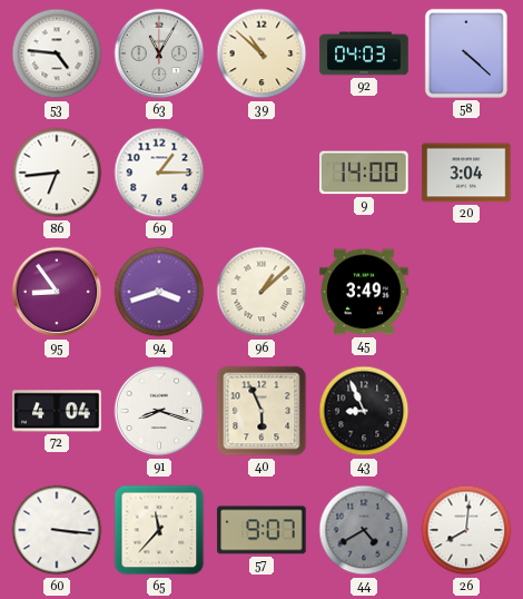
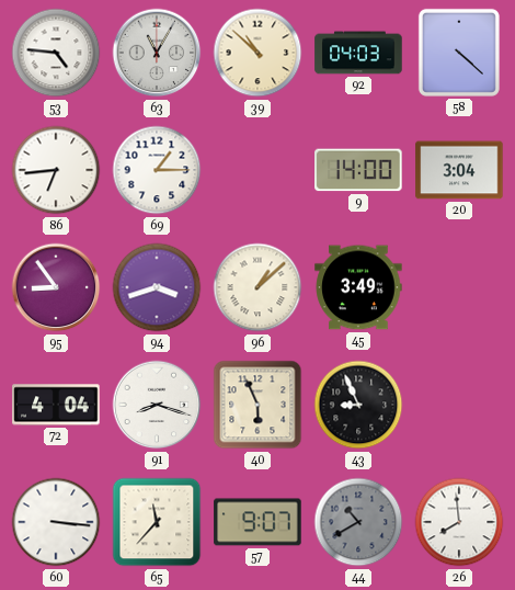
44: 4:40 -> 10:40 (358, 522)
26: 8:01 -> 7:59 (459, 522)
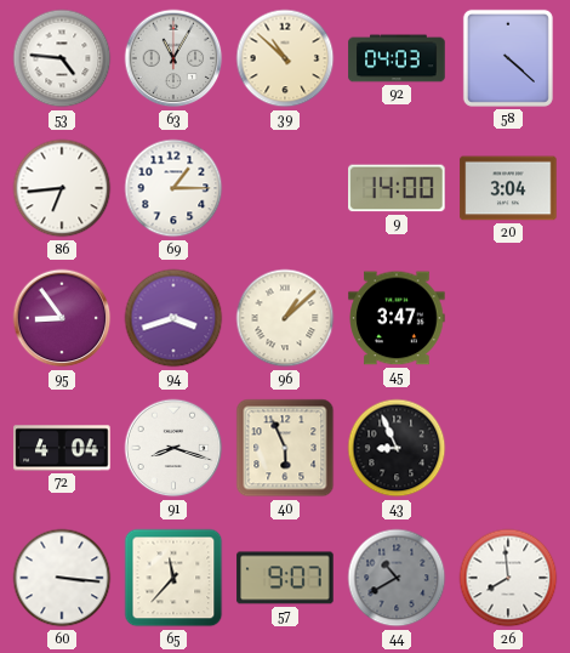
45: 3:49 -> 3:47 (397, 318)
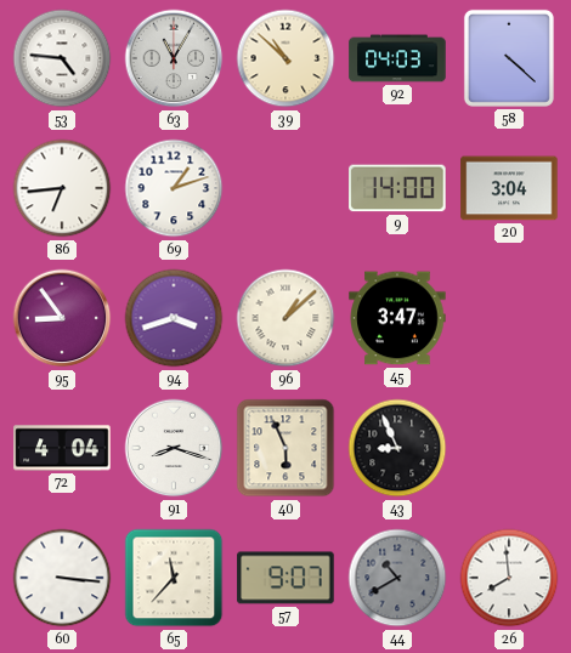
69: 1:15 -> 1:12 (174, 188)
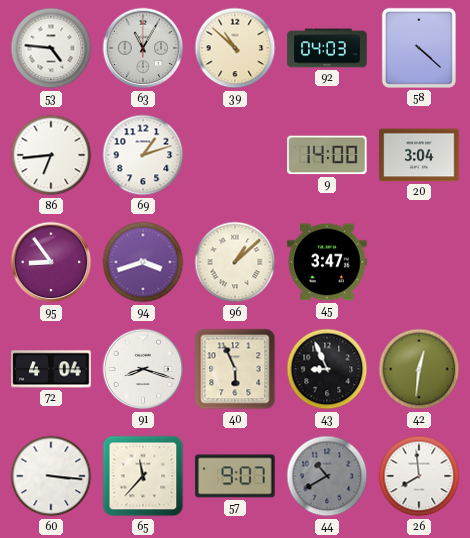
42: none -> 12:31 (419, 369)
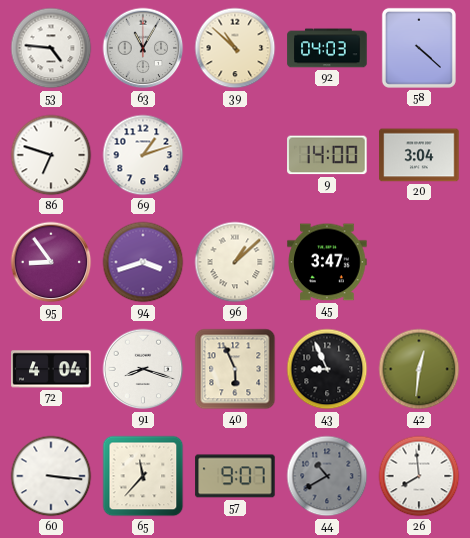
86: 6:44 -> 6:48 (51, 155)
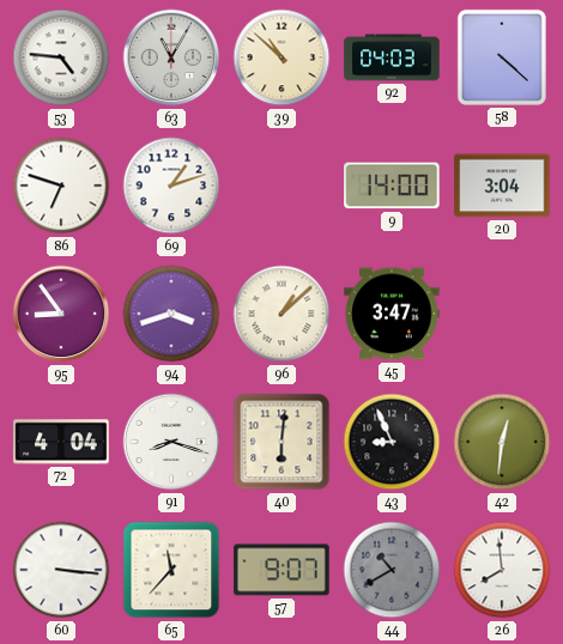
40: 5:56 -> 6:01 (281, 442)
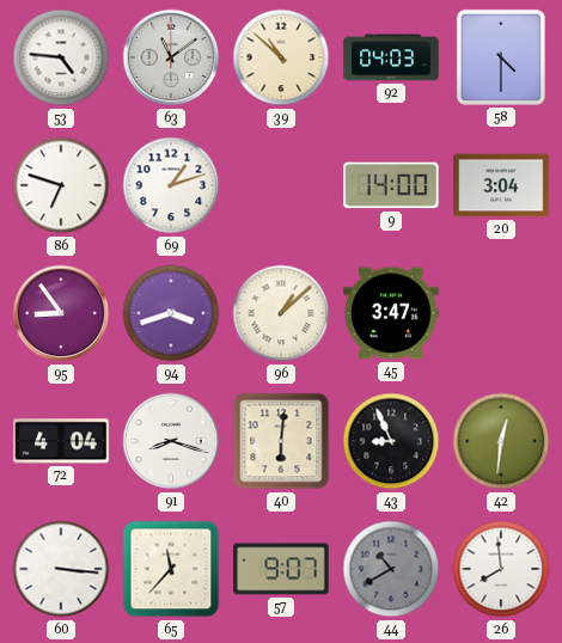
63: 11:05 -> 11:09 (171, 57)
58: 4:22 -> 4:30 (501, 57)
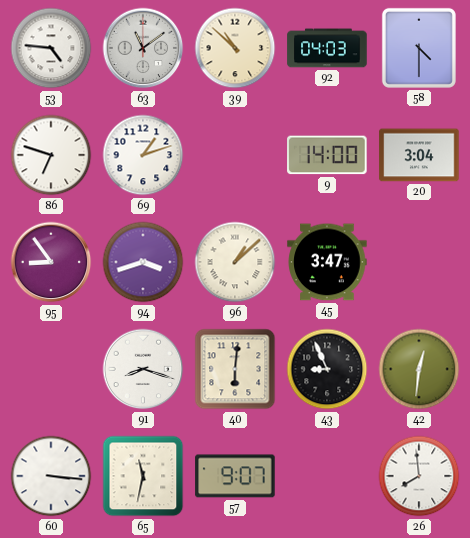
72: 4:04 -> none (61, 441)
65: 11:37 -> 11:32 (143, 476)
44: 10:40 -> none (391, 569)
